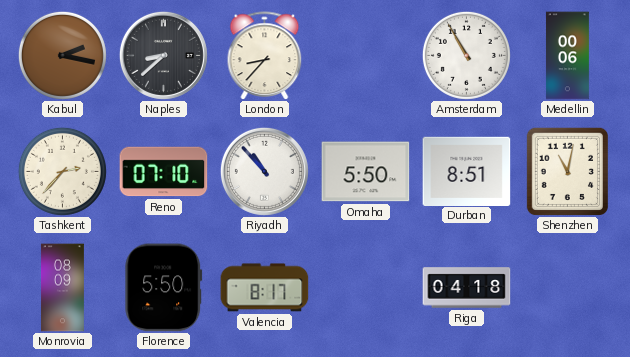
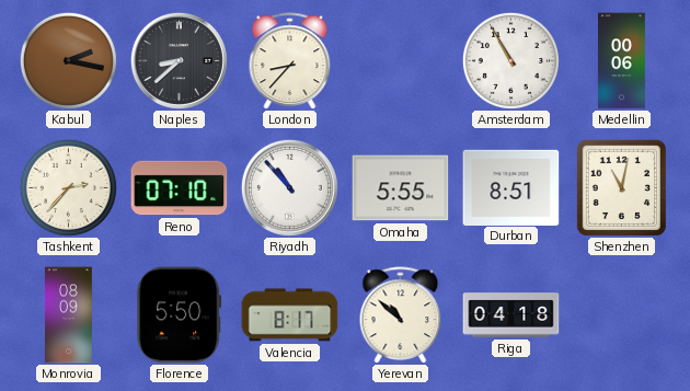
Omaha: 5:50 -> 5:55 (401, 188)
Yerevan: none -> 10:52 (401, 314)
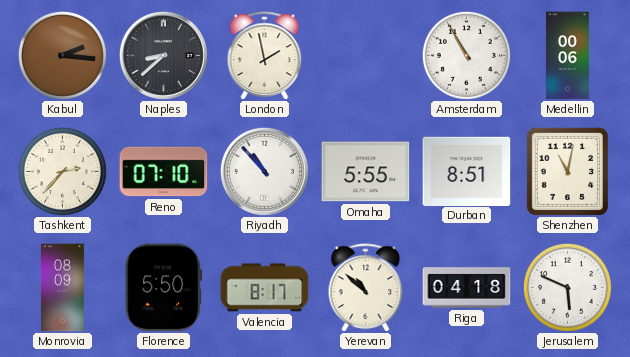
Kabul: 2:17 -> 2:16 (62, 55)
London: 8:37 -> 1:58 (265, 55)
Jerusalem: none -> 5:49 (567, 287)
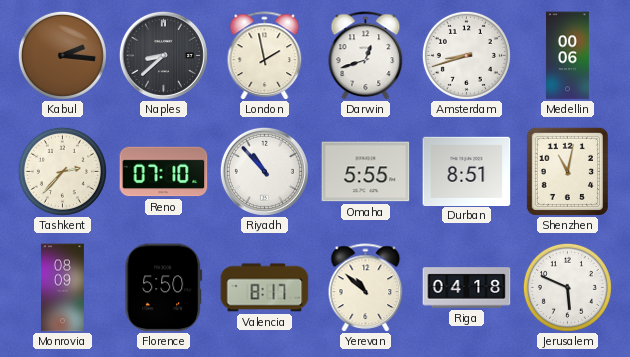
Darwin: none -> 12:42 (366, 55)
Amsterdam: 10:55 -> 8:42 (466, 55)
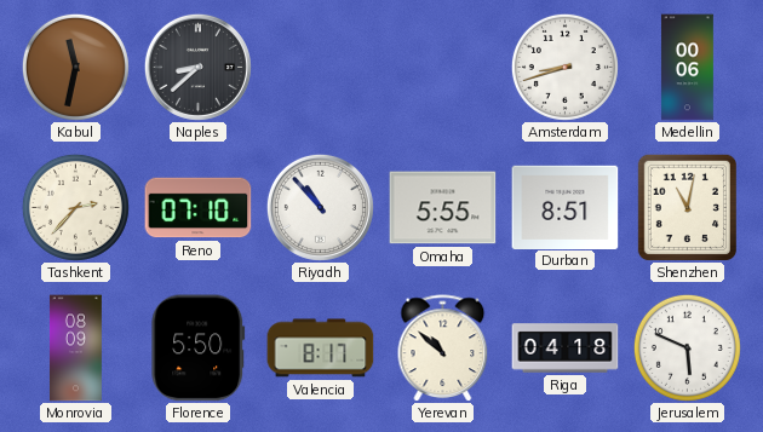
Kabul: 2:16 -> 11:32 (75, 67)
London: 1:58 -> none (265, 55)
Darwin: 12:42 -> none (366, 55)
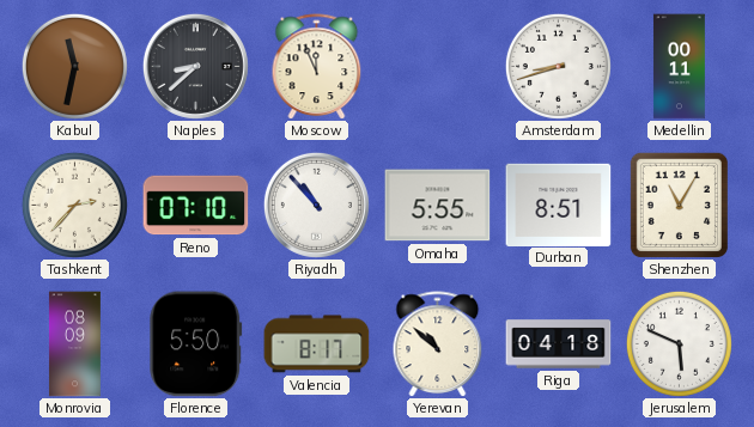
Moscow: none -> 11:56 (317, 66)
Medellin: 00:06 -> 00:11 (679, 67)
Shenzhen: 11:02 -> 11:05 (679, 205)
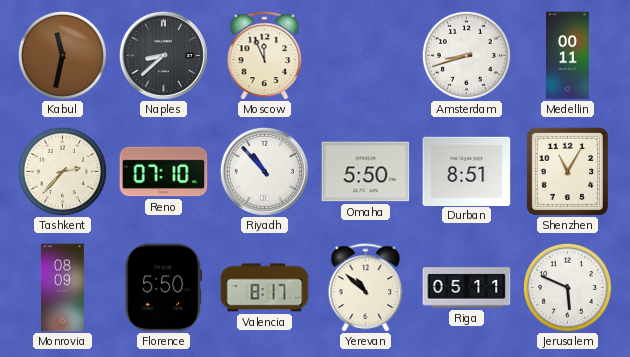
Omaha: 5:55 -> 5:50 (366, 172)
Riga: 04:18 -> 05:11 (467, 288)
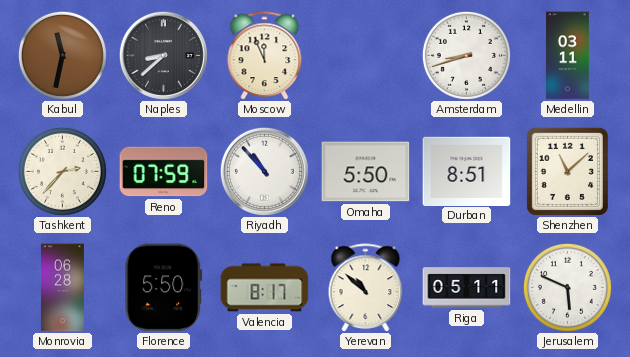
Medellin: 00:11 -> 03:11 (567, 56)
Reno: 07:10 -> 07:59 (164, 172)
Shenzhen: 11:05 -> 11:08 (567, 171)
Monrovia: 08:09 -> 06:28 (62, 288)
